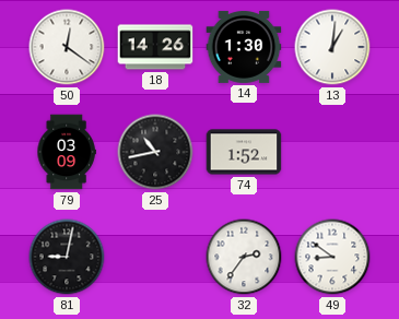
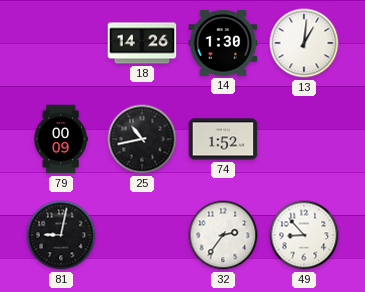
50: 12:21 -> none (67, 47)
79: 03:09 -> 00:09 (61, 139)
49: 8:51 -> 8:53 (304, 235)
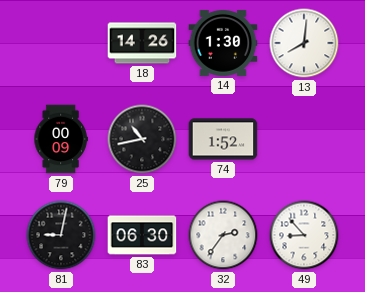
13: 1:01 -> 8:01 (304, 43)
83: none -> 06:30 (142, 235)
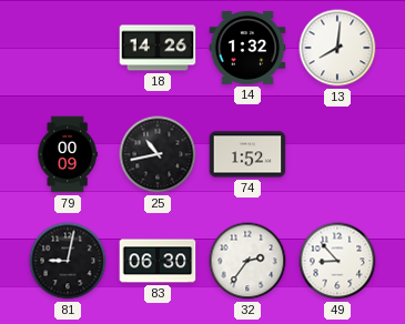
14: 1:30 -> 1:32 (247, 48)
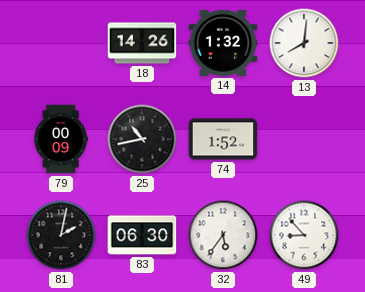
81: 9:02 -> 2:02 (61, 235)
32: 2:36 -> 5:36 (223, 235)
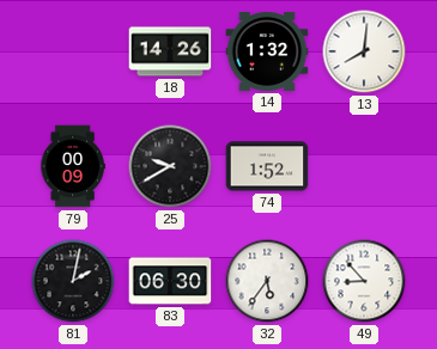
25: 10:43 -> 9:40 (170, 166)
